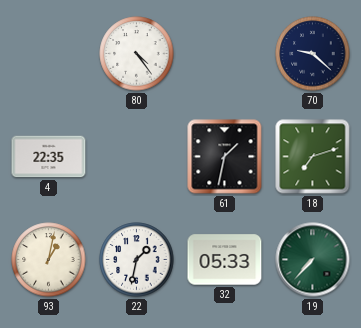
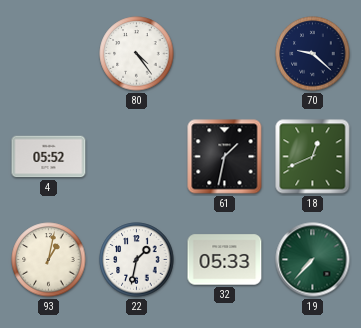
4: 22:35 -> 05:52 (49, 157)
18: 7:12 -> 12:41 (313, 157)
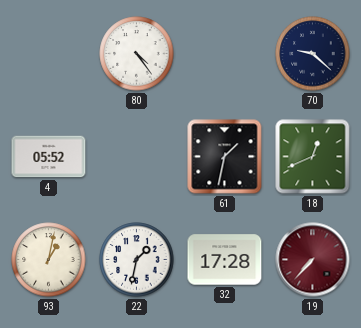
32: 05:33 -> 17:28 (225, 260)
19 dial: green -> burgundy (313, 260)
